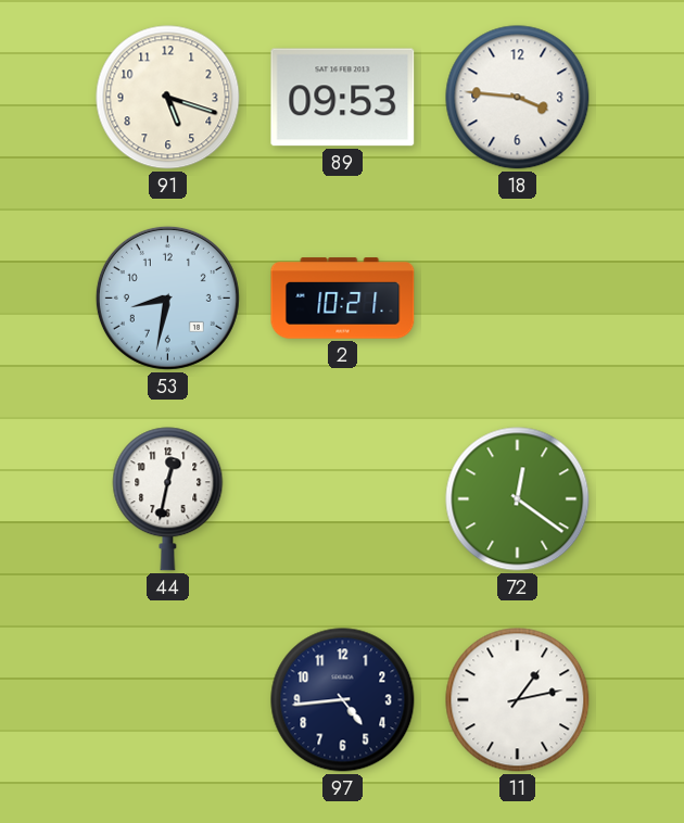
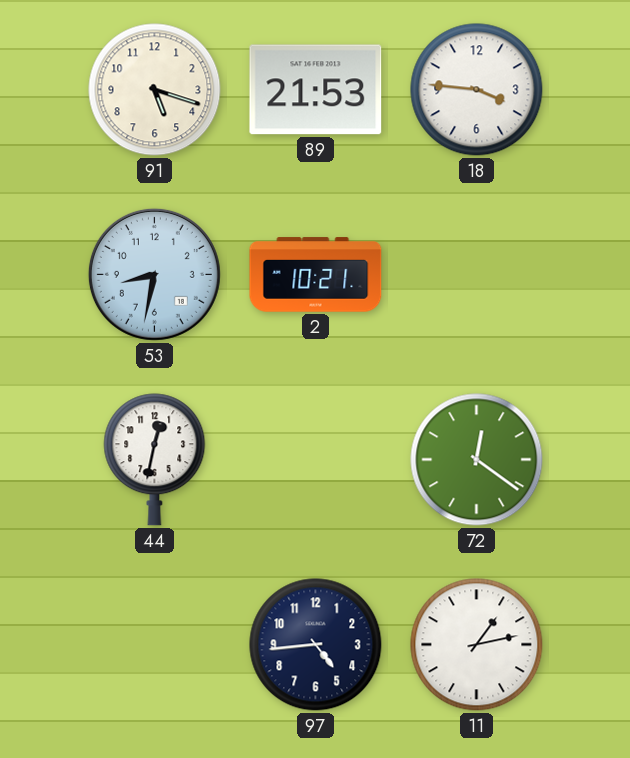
89: 09:53 -> 21:53 (316, 90)
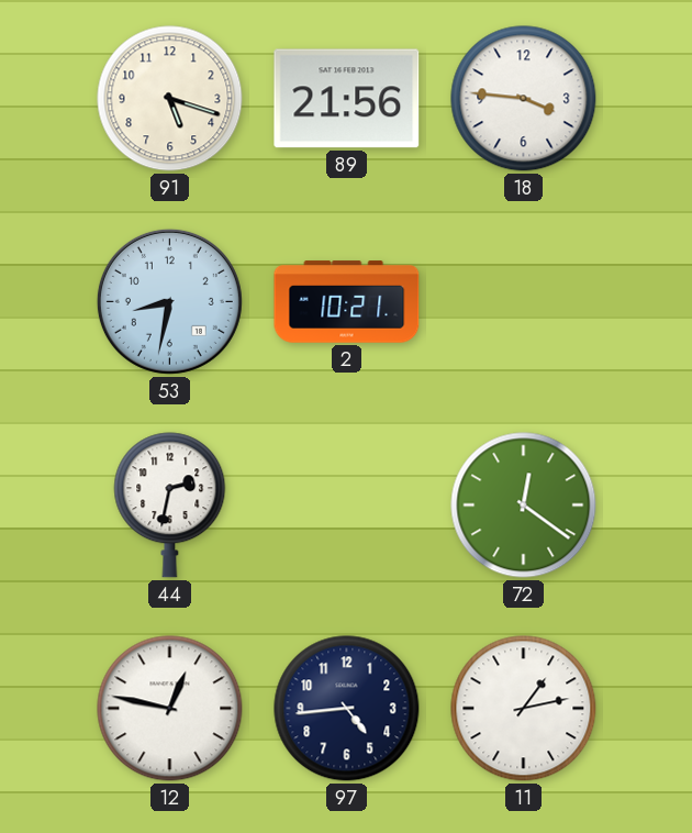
89: 21:53 -> 21:56 (347, 99)
44: 12:32 -> 2:32 (170, 506)
12: none -> 12:47 (170, 709)
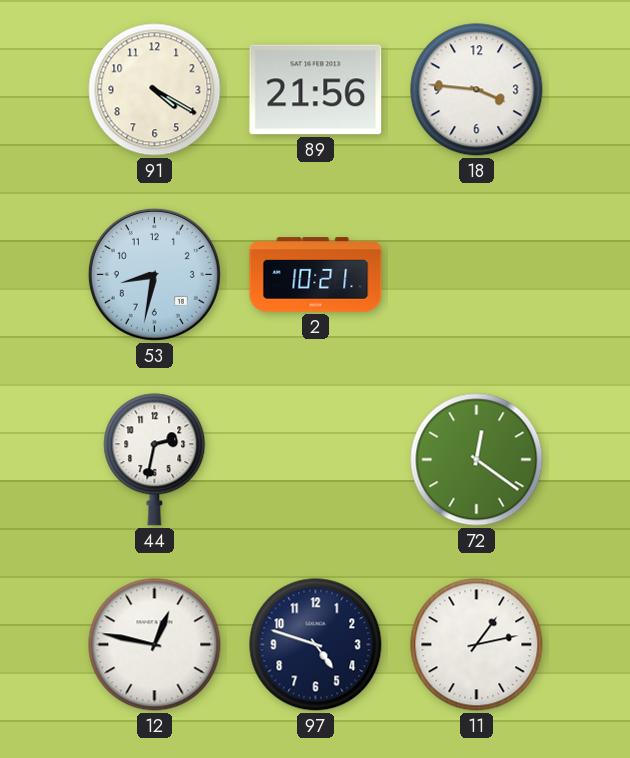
91: 5:18 -> 4:20 (155, 90)
97: 4:44 -> 4:48 (316, 645)
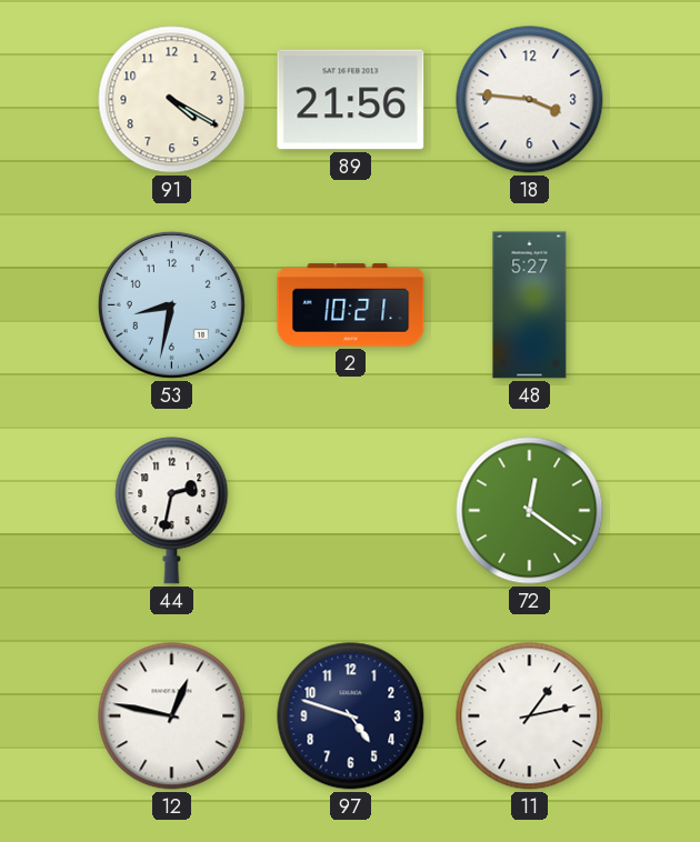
48: none -> 5:27 (530, 305)
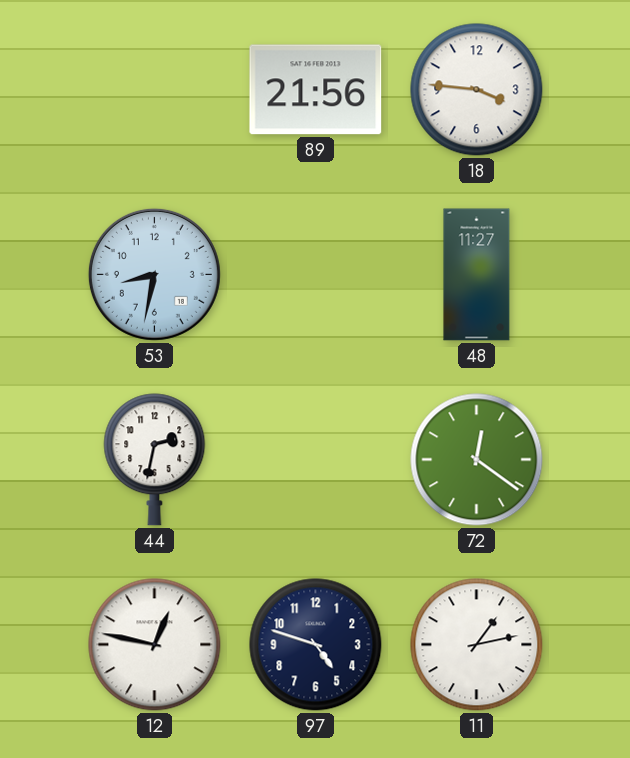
91: 4:20 -> none (172, 100)
2: 10:21 -> none (351, 305)
48: 5:27 -> 11:27 (477, 275)
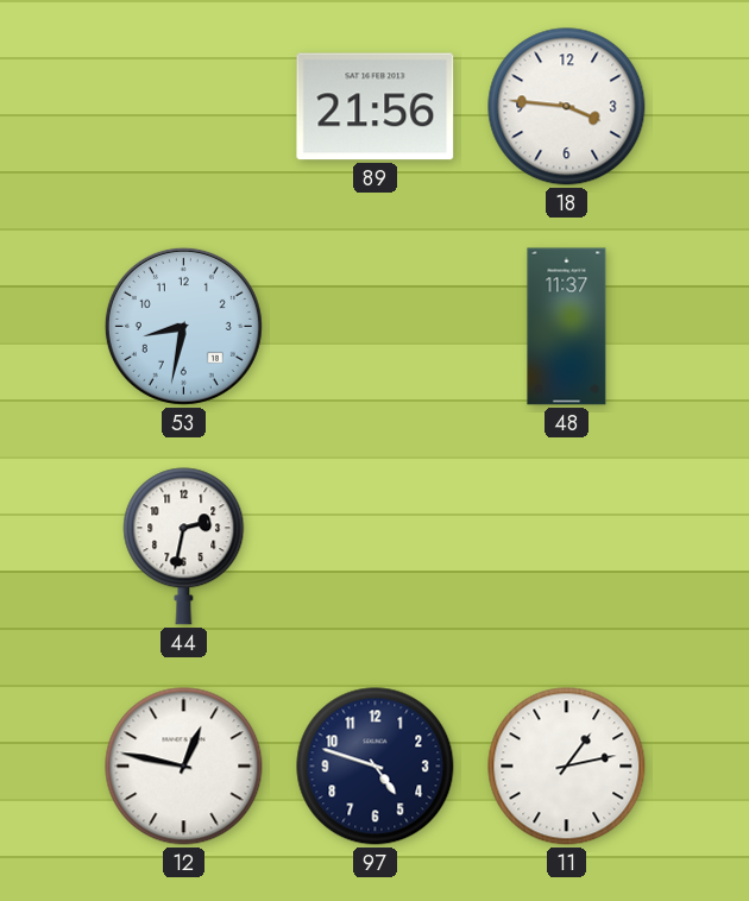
48: 11:27 -> 11:37 (567, 327)
72: 12:21 -> none (477, 460)
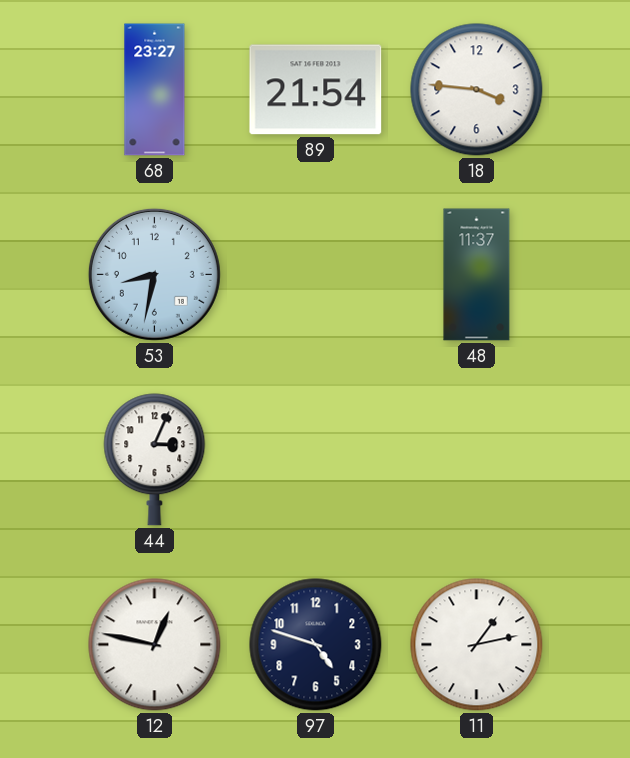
68: none -> 23:27 (155, 90)
89: 21:56 -> 21:54 (316, 90)
44: 2:32 -> 3:04 (155, 460)
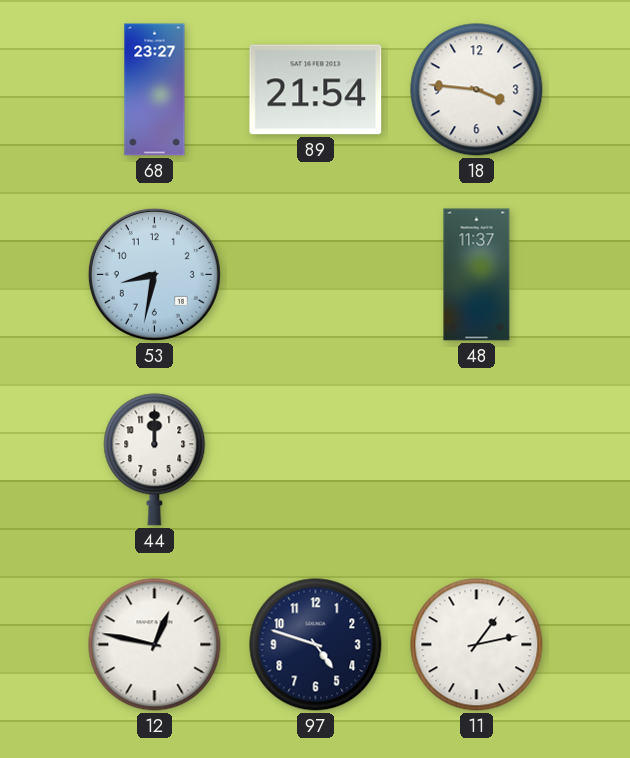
44: 3:04 -> 12:00 (155, 460)
